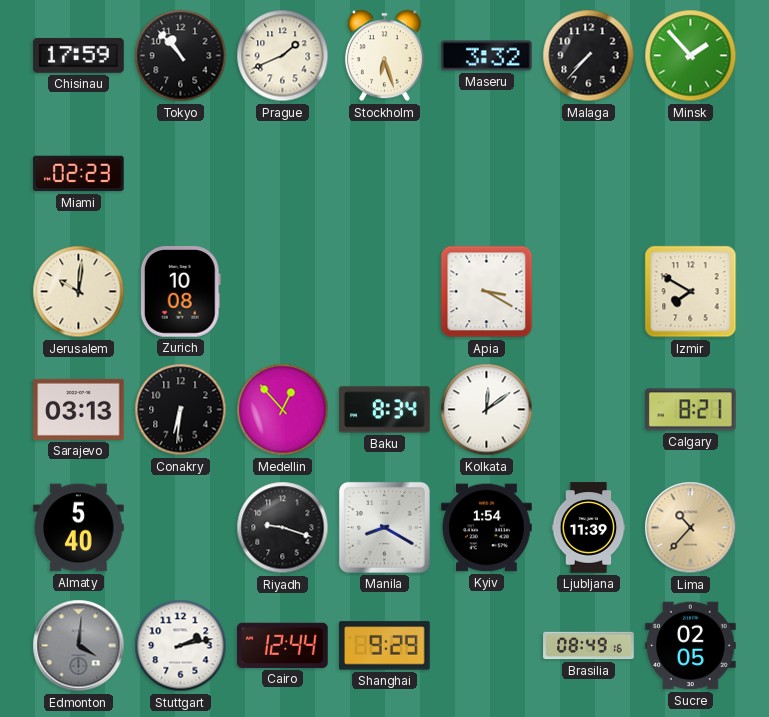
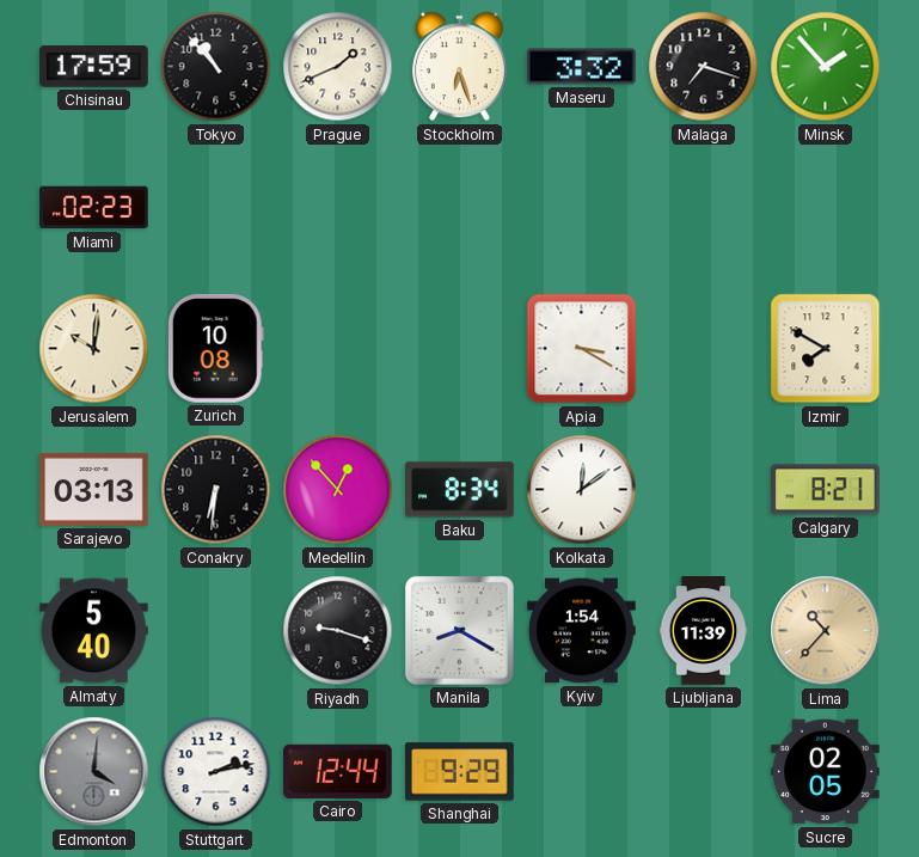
Malaga: 7:37 -> 7:18 (704, 67)
Brasilia: 08:49 -> none (589, 646)
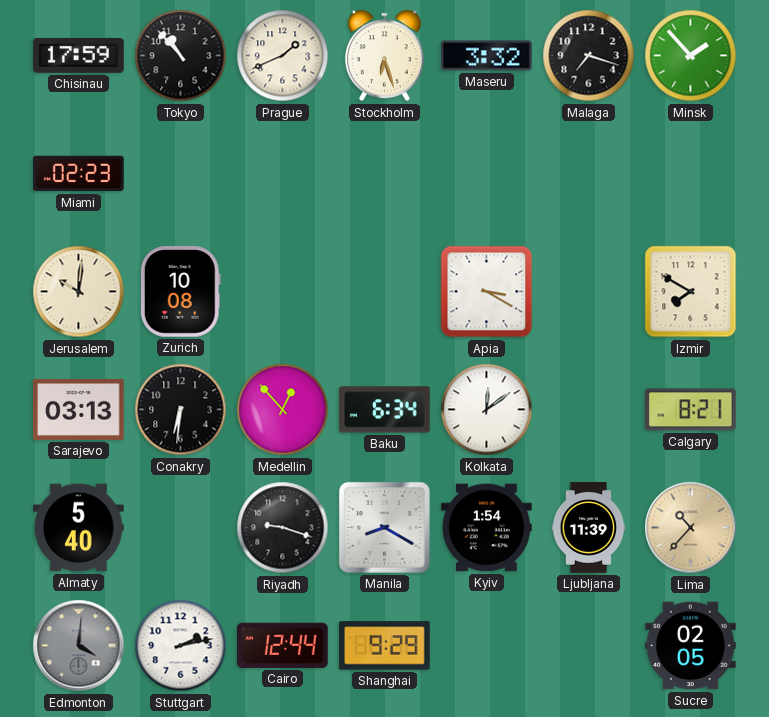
Baku: 8:34 -> 6:34 (385, 410)
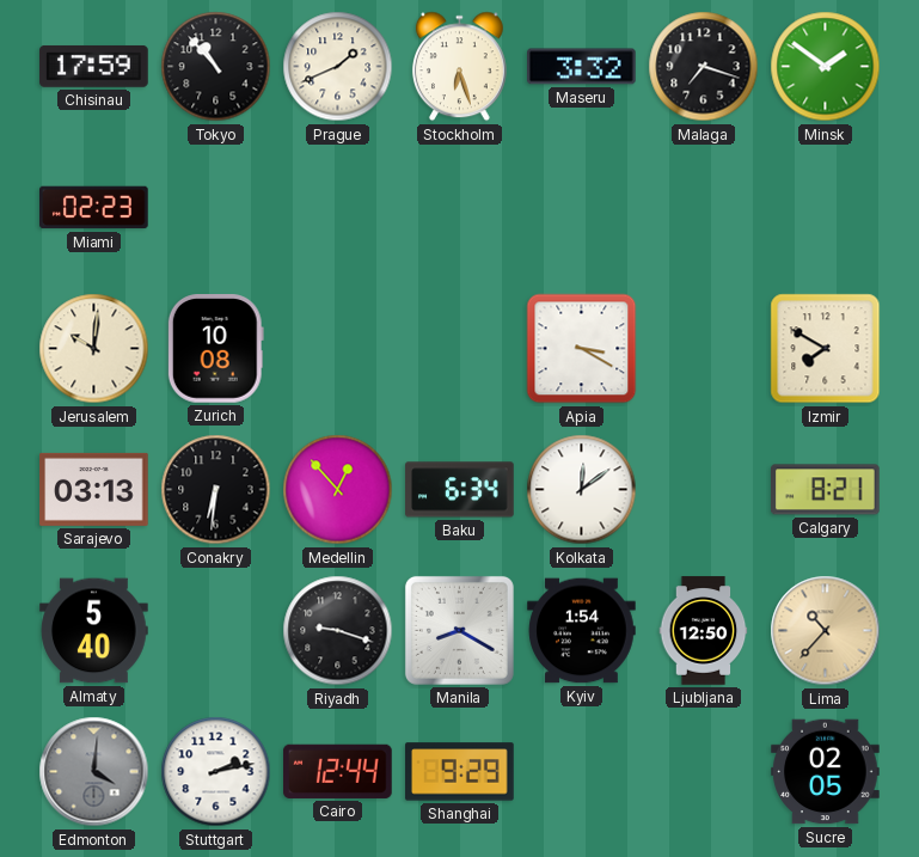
Minsk: 1:53 -> 1:51 (826, 67)
Ljubljana: 11:39 -> 12:50 (704, 631)
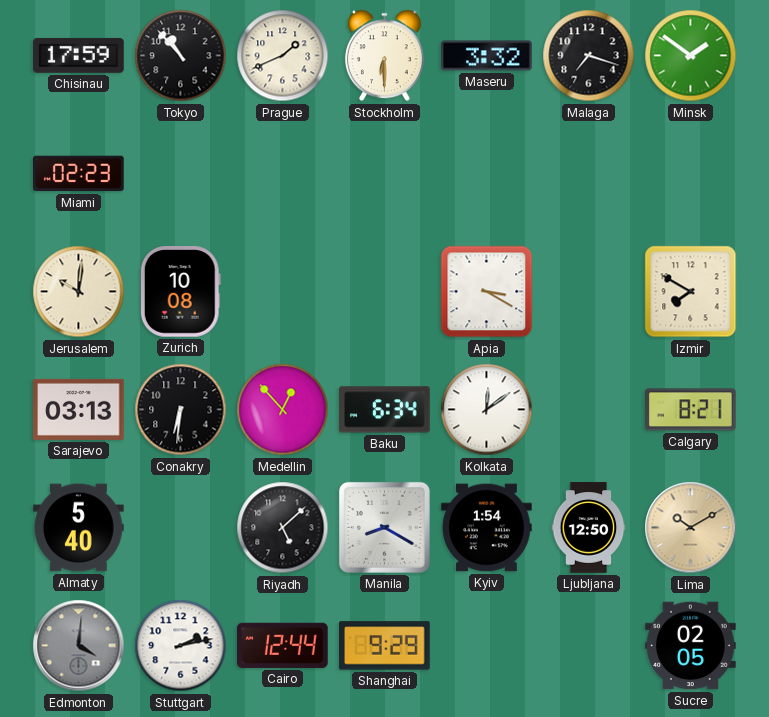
Stockholm: 6:27 -> 6:30 (384, 56)
Riyadh: 9:18 -> 5:08 (283, 528)
Lima: 10:37 -> 10:10 (691, 528)
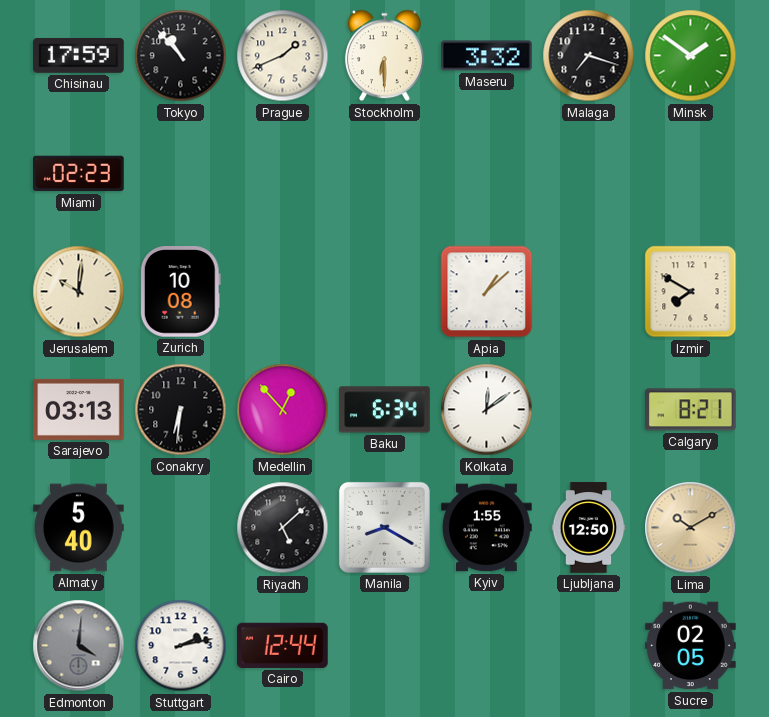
Apia: 3:20 -> 1:08 (487, 292)
Kyiv: 1:54 -> 1:55 (487, 528)
Shanghai: 9:29 -> none (385, 646)
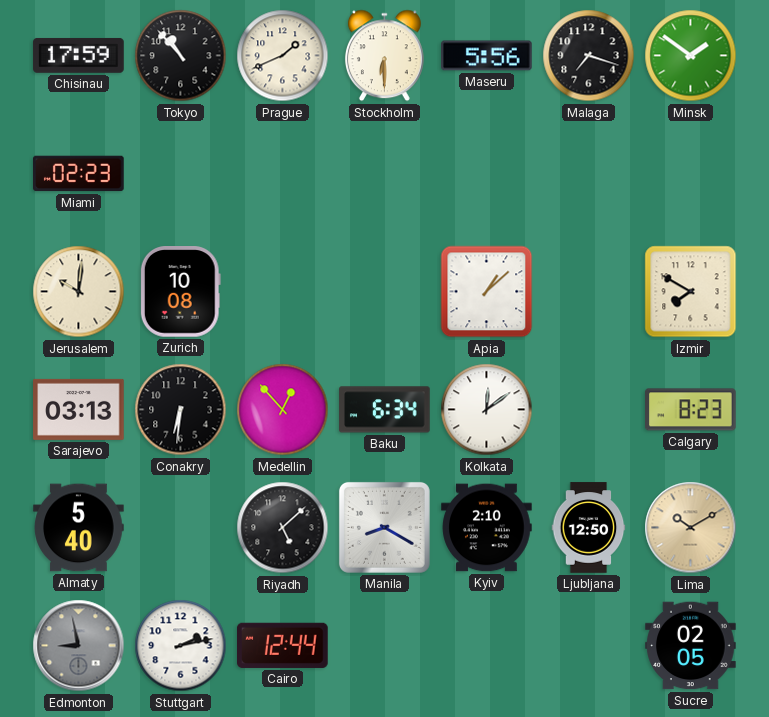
Maseru: 3:32 -> 5:56 (487, 56)
Calgary: 8:21 -> 8:23 (691, 410)
Kyiv: 1:55 -> 2:10 (487, 528)
Edmonton: 4:01 -> 8:58 (79, 646)
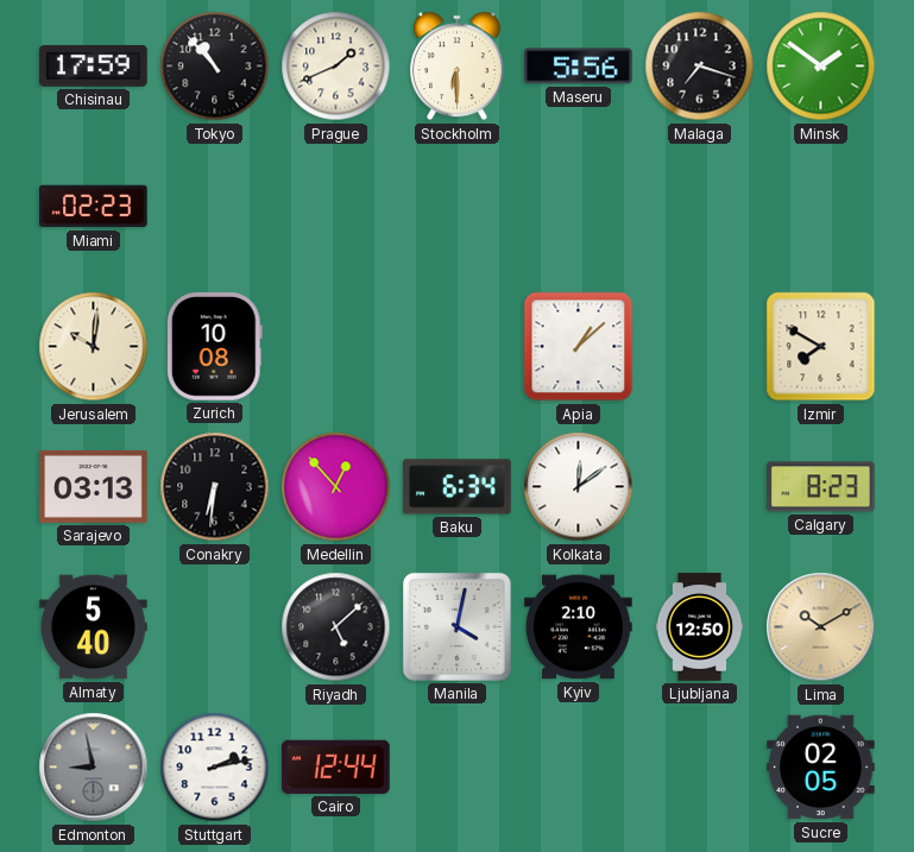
Manila: 8:20 -> 4:02 (456, 626)
